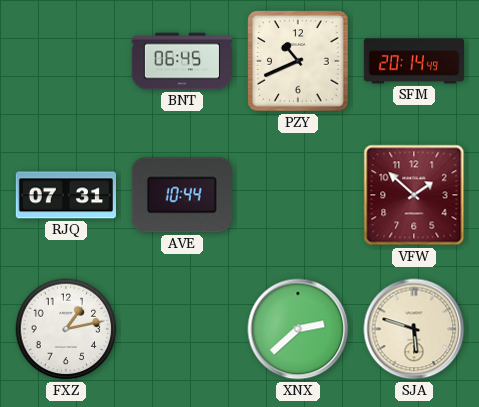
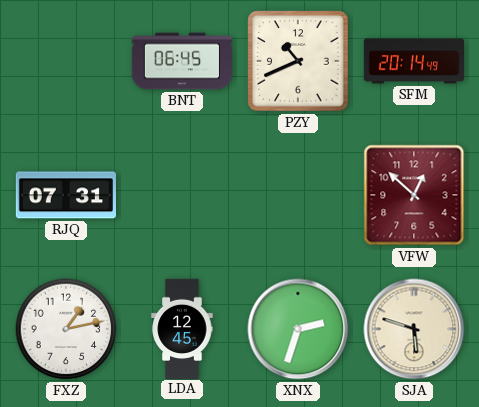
AVE: 10:44 -> none (182, 195)
VFW: 1:52 -> 12:52 (414, 195)
LDA: none -> 12:45 (182, 328)
XNX: 2:38 -> 2:33 (298, 329)
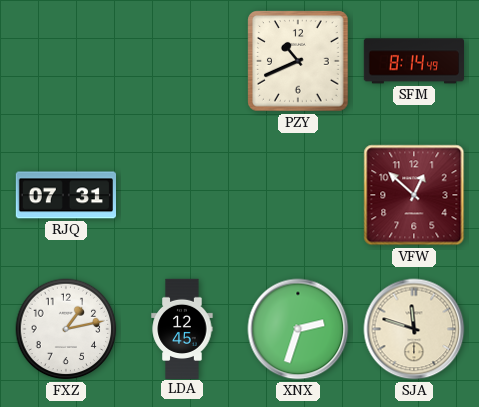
BNT: 06:45 -> none (181, 61)
SFM: 20:14 -> 8:14 (413, 61)
SJA: 5:48 -> 11:48 (414, 329)
